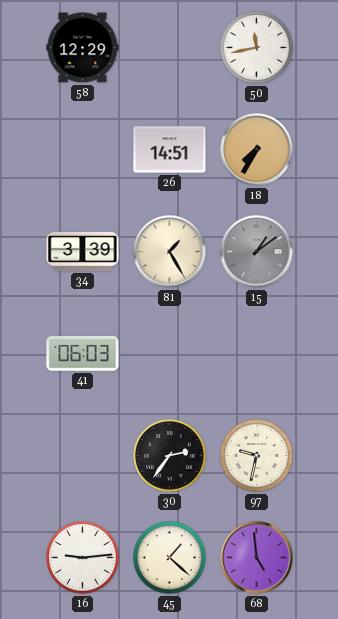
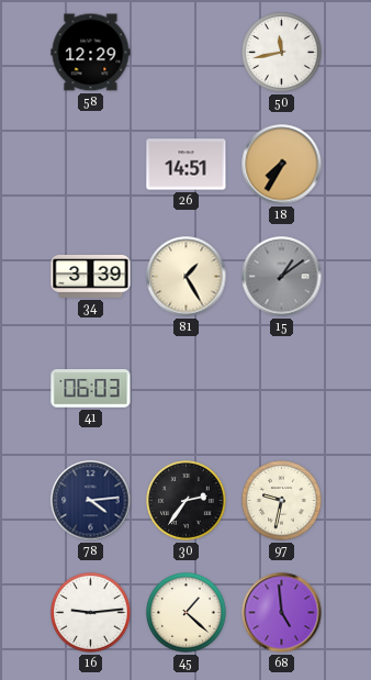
78: none -> 4:14 (91, 501)
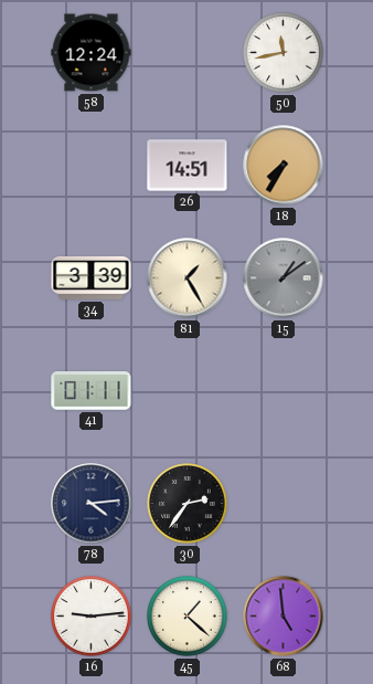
58: 12:29 -> 12:24 (92, 53)
41: 06:03 -> 01:11 (92, 391)
97: 9:32 -> none (282, 501)
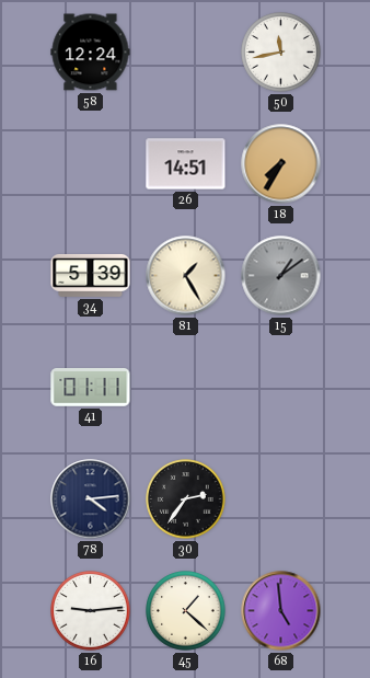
34: 3:39 -> 5:39 (91, 275)
